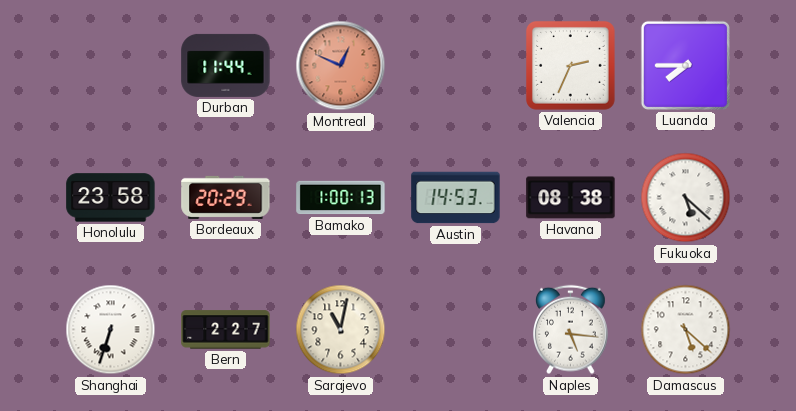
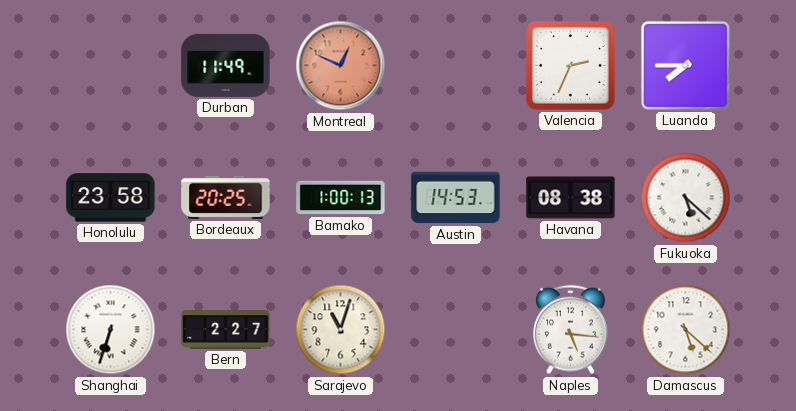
Durban: 11:44 -> 11:49 (226, 65)
Bordeaux: 20:29 -> 20:25 (226, 197)
Sarajevo: 11:02 -> 11:03 (341, 330)
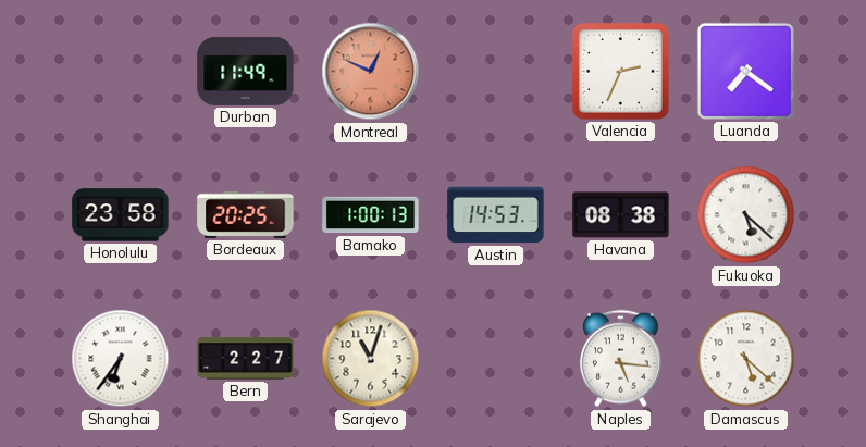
Luanda: 7:45 -> 7:21 (745, 71)
Shanghai: 6:33 -> 6:36 (121, 359)
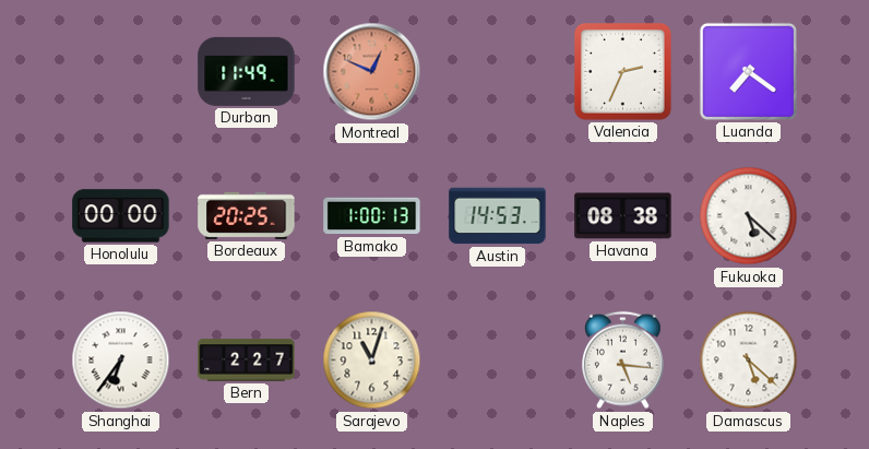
Honolulu: 23:58 -> 00:00 (121, 216)
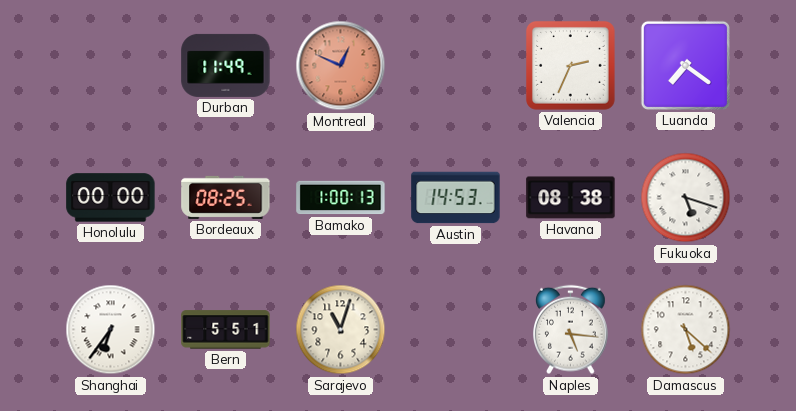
Bordeaux: 20:25 -> 08:25 (226, 197)
Fukuoka: 5:22 -> 5:18 (686, 198)
Bern: 2:27 -> 5:51 (226, 330)
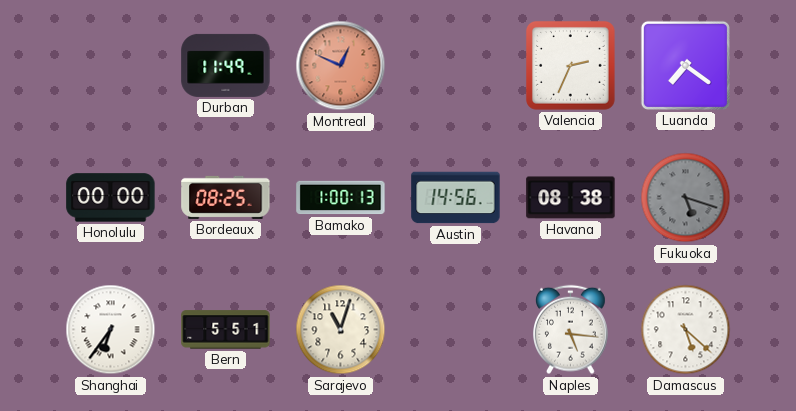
Austin: 14:53 -> 14:56 (456, 198)
Fukuoka dial: white -> grey (686, 198)
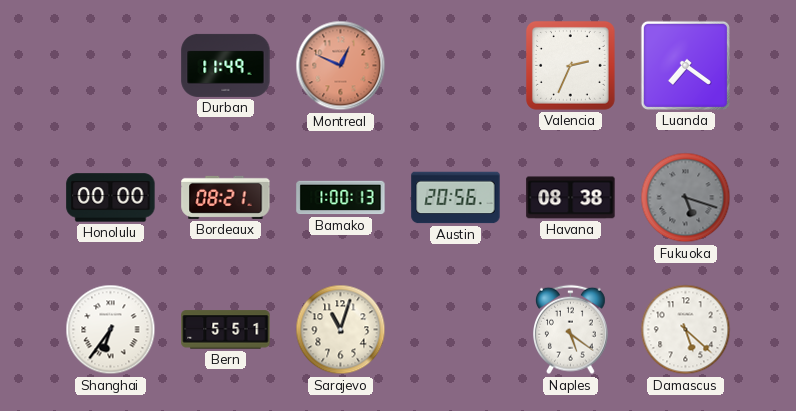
Bordeaux: 08:25 -> 08:21 (226, 197)
Austin: 14:56 -> 20:56 (456, 198)
Naples: 5:16 -> 5:21 (571, 330)
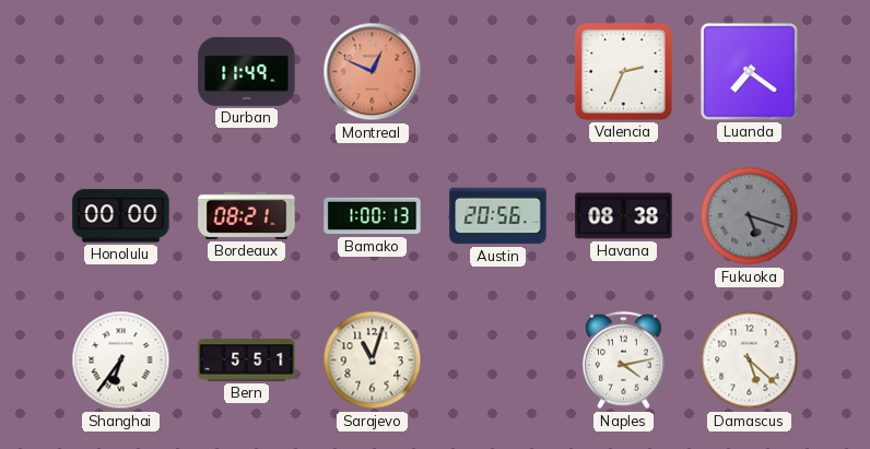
Naples: 5:21 -> 4:13 (624, 361)
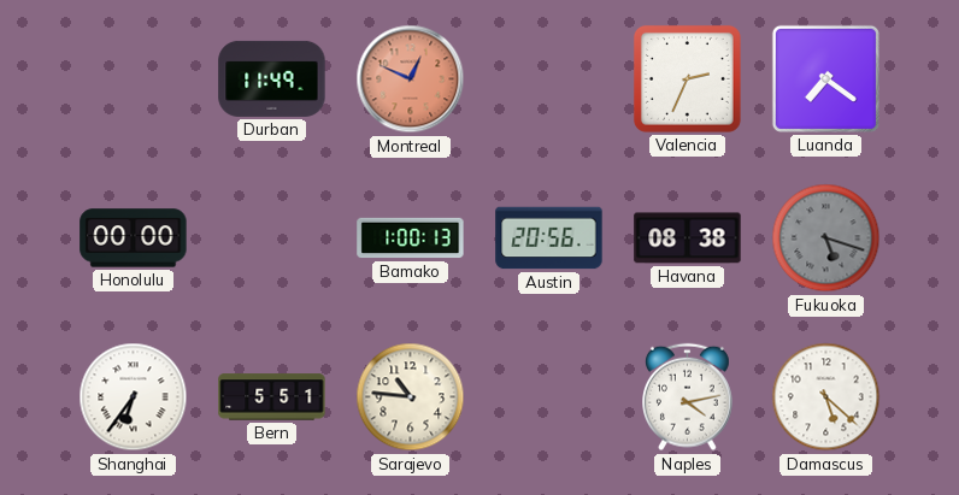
Bordeaux: 08:21 -> none (247, 215)
Sarajevo: 11:03 -> 10:46 (411, 397)
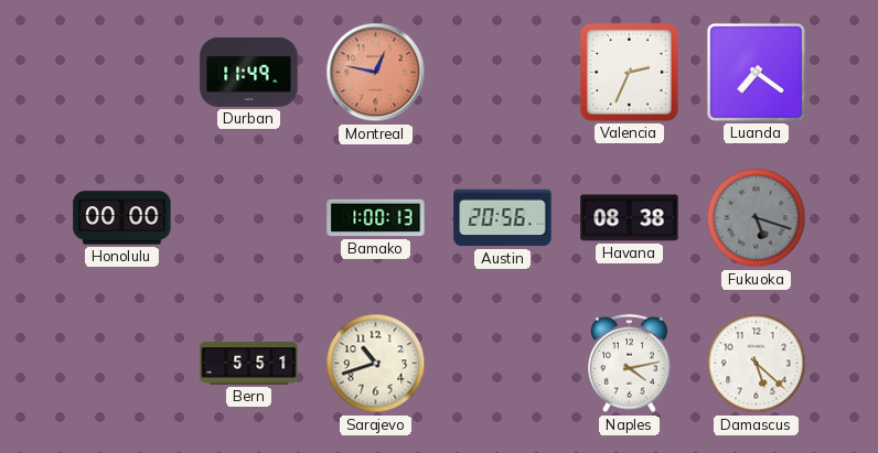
Montreal: 12:49 -> 12:47 (376, 73)
Shanghai: 6:36 -> none (134, 397)
Sarajevo: 10:46 -> 10:42 (376, 364)
